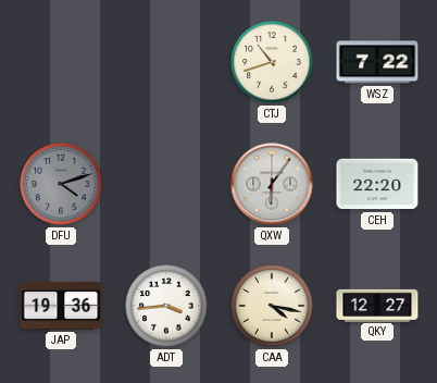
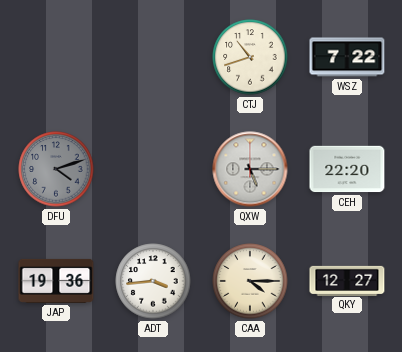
QXW: 6:06 -> 5:15 (250, 169)
CAA: 4:17 -> 4:15 (250, 281)
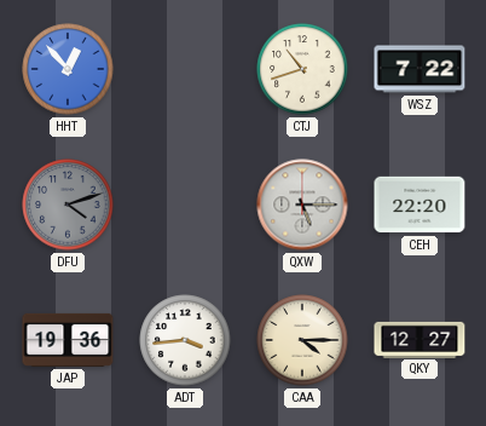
HHT: none -> 12:53 (68, 69)
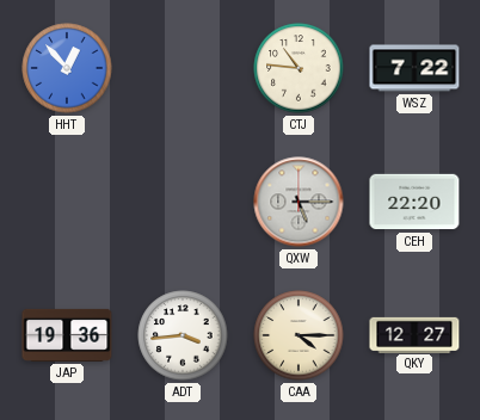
CTJ: 10:42 -> 10:46 (299, 68)
DFU: 4:12 -> none (68, 205)
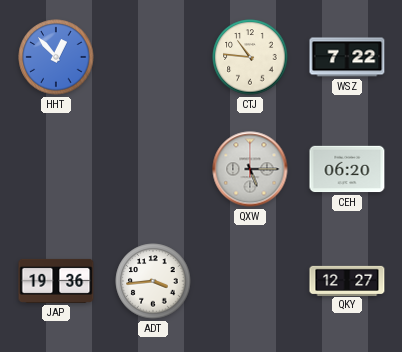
CEH: 22:20 -> 06:20 (347, 169)
CAA: 4:15 -> none (299, 335)
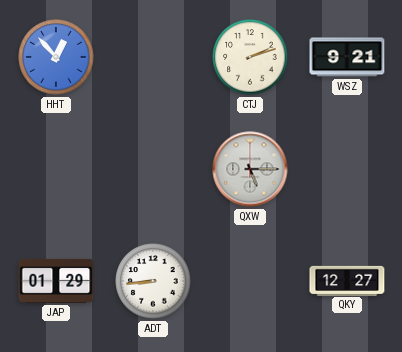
CTJ: 10:46 -> 2:12 (250, 57)
WSZ: 7:22 -> 9:21 (347, 57)
CEH: 06:20 -> none (347, 169)
JAP: 19:36 -> 01:29 (56, 281)
ADT: 3:44 -> 8:44 (153, 281)
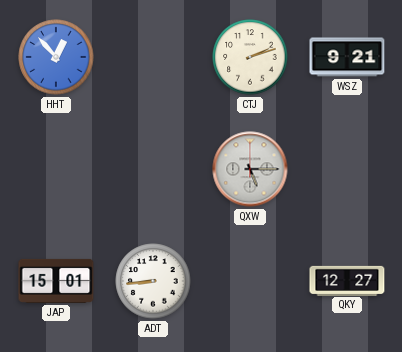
JAP: 01:29 -> 15:01 (56, 281)
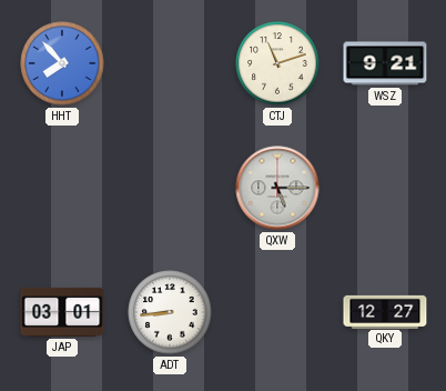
HHT: 12:53 -> 7:53 (62, 63)
CTJ: 2:12 -> 11:12 (277, 63)
JAP: 15:01 -> 03:01 (62, 312)
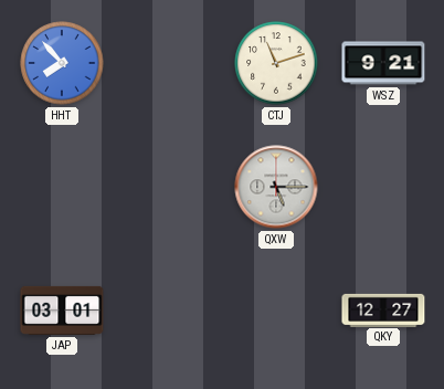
ADT: 8:44 -> none (170, 312)
